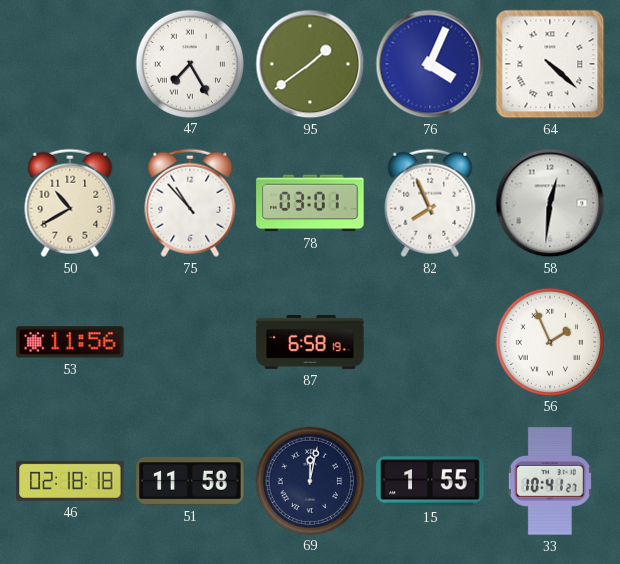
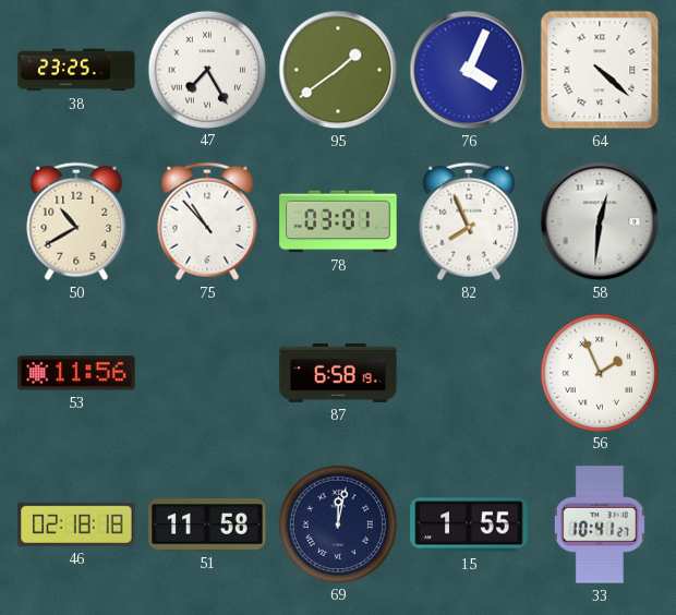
38: none -> 23:25 (76, 70)
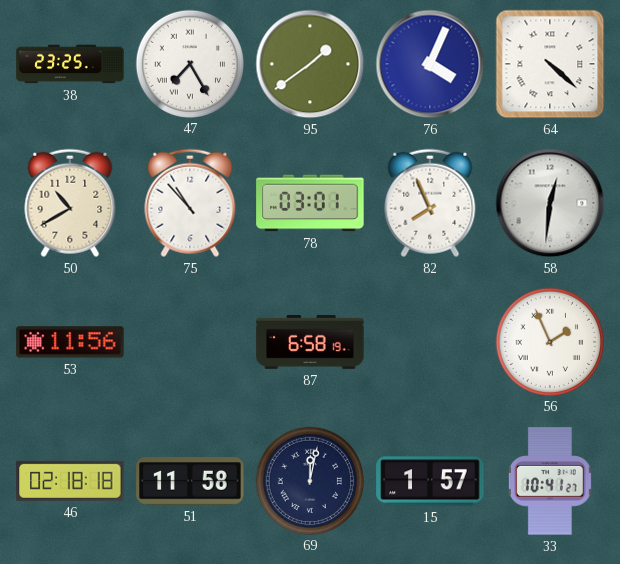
15: 1:55 -> 1:57 (430, 481)
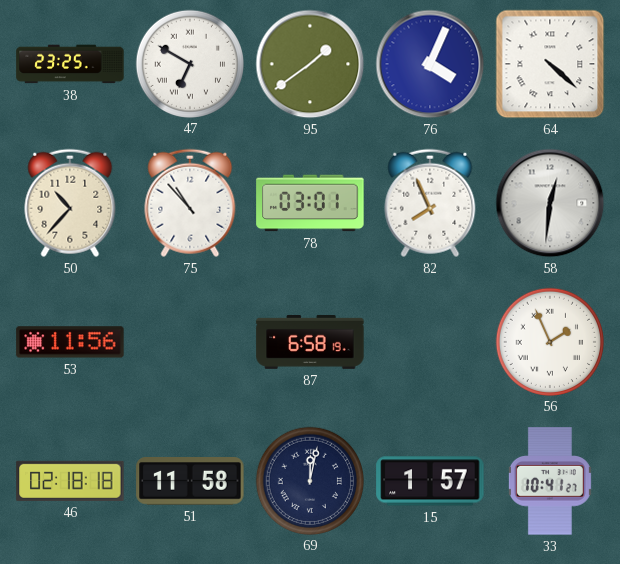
47: 7:25 -> 6:50 (189, 63)
50: 10:40 -> 10:37 (70, 203)
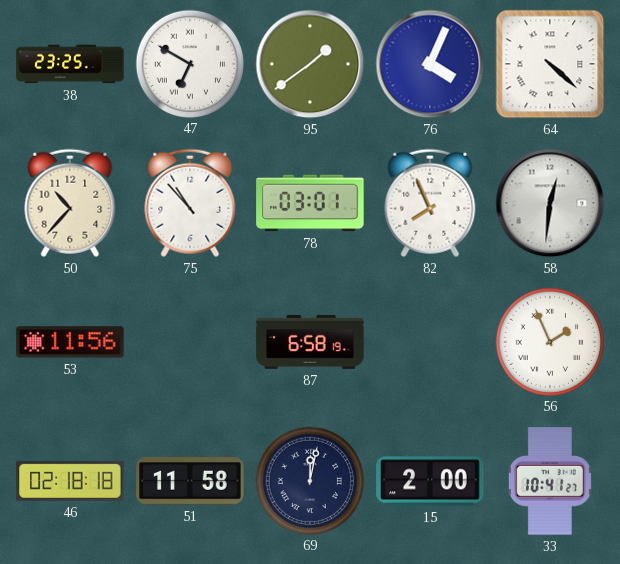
15: 1:57 -> 2:00 (430, 481)
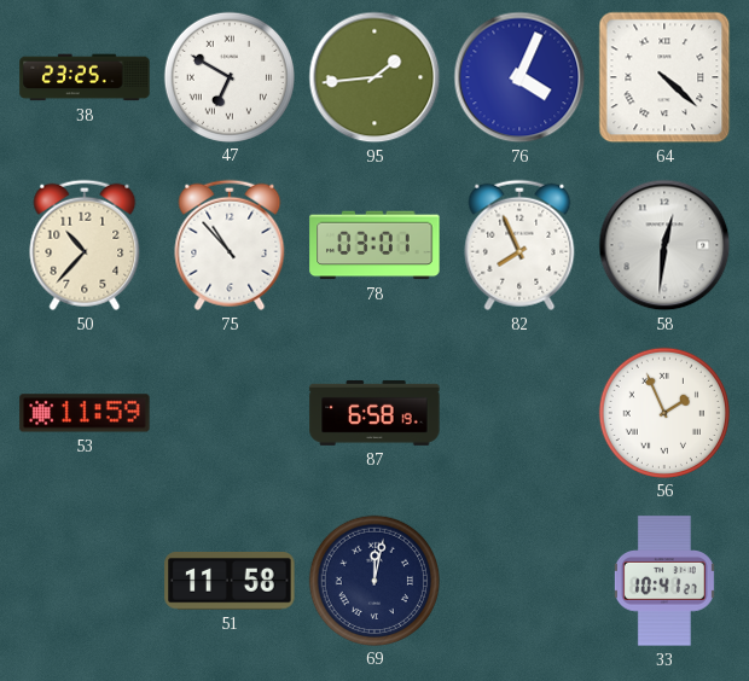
95: 1:39 -> 1:44 (374, 77)
53: 11:56 -> 11:59 (85, 413)
46: 02:18 -> none (70, 481)
15: 2:00 -> none (430, 481)
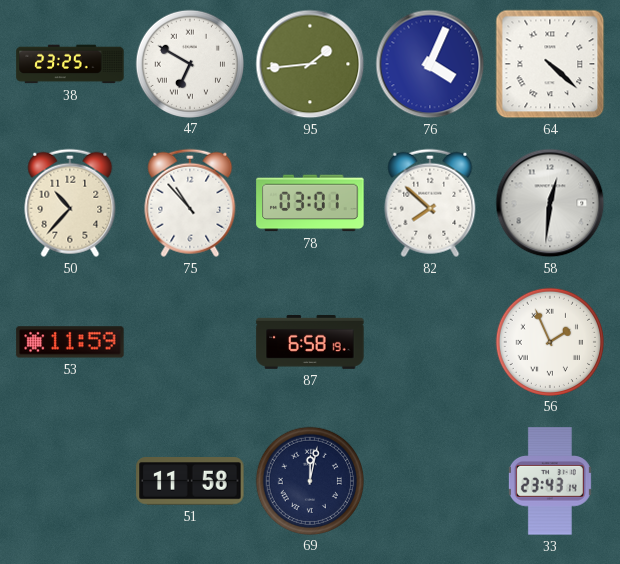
82: 7:56 -> 7:52 (430, 203)
33: 10:41 -> 23:43 (550, 481)
